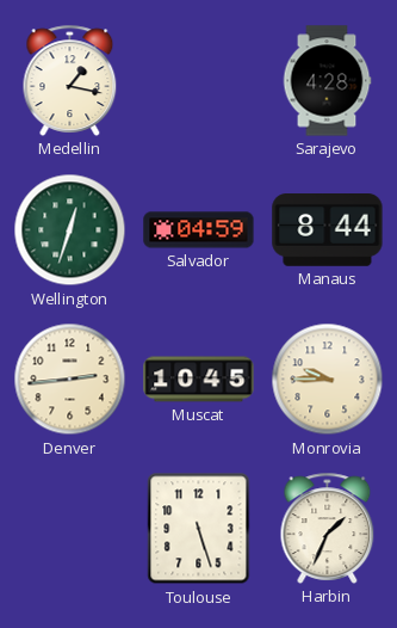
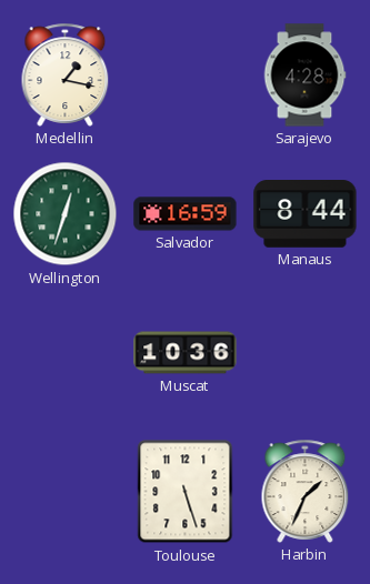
Salvador: 04:59 -> 16:59 (186, 214)
Denver: 2:44 -> none (70, 380)
Muscat: 10:45 -> 10:36 (186, 353)
Monrovia: 9:45 -> none (328, 380)
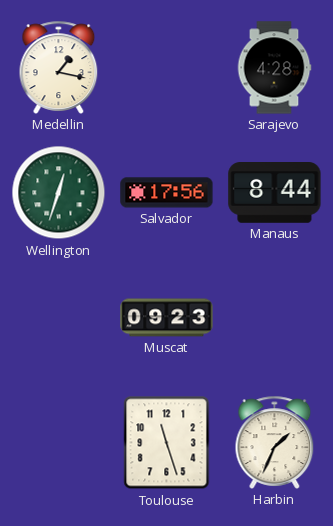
Salvador: 16:59 -> 17:56 (167, 193)
Muscat: 10:36 -> 09:23 (167, 318)
Toulouse: 5:27 -> 11:27 (167, 443)
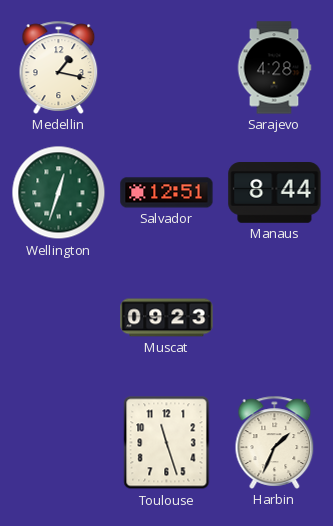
Salvador: 17:56 -> 12:51 (167, 193)
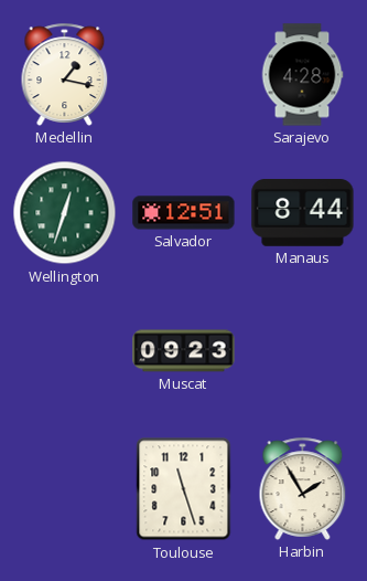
Harbin: 1:34 -> 1:55 (303, 488)
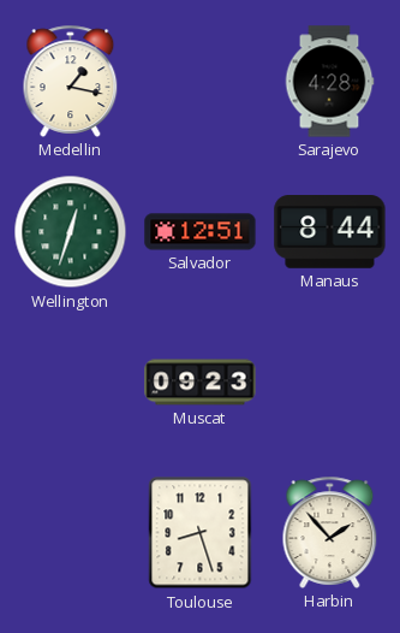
Toulouse: 11:27 -> 8:27 (201, 533)
Harbin: 1:55 -> 1:53 (330, 532)
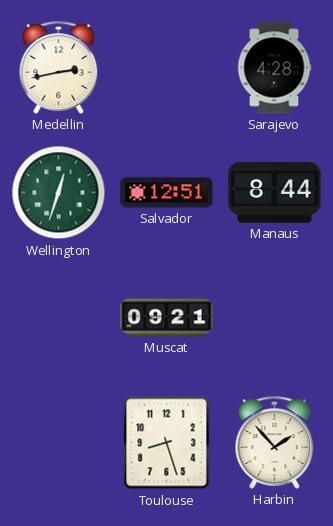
Medellin: 1:17 -> 2:43 (59, 67)
Muscat: 09:23 -> 09:21 (167, 318)
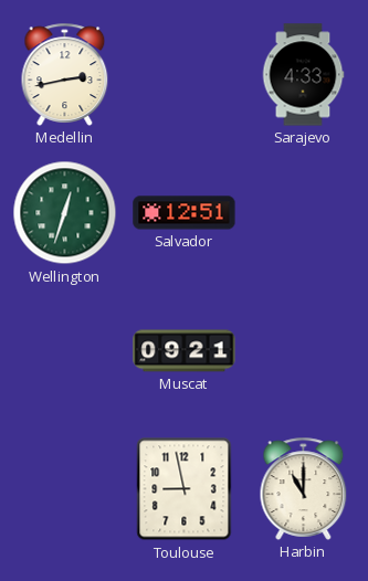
Sarajevo: 4:28 -> 4:33 (303, 75)
Manaus: 8:44 -> none (275, 193)
Toulouse: 8:27 -> 8:58 (185, 489)
Harbin: 1:53 -> 11:00 (304, 488)
